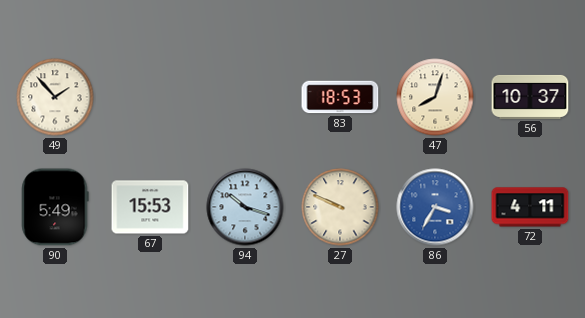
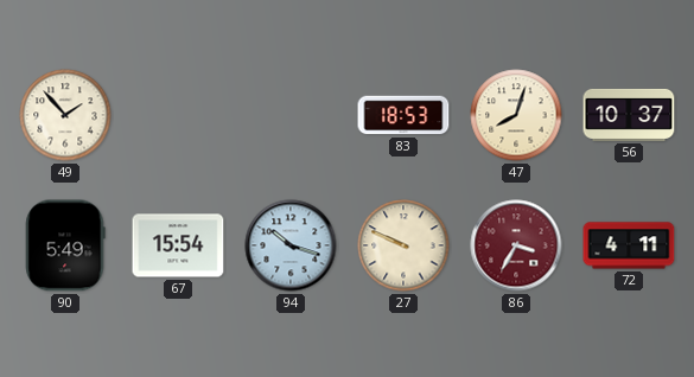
67: 15:53 -> 15:54 (178, 245)
86 dial: blue -> burgundy (516, 245)
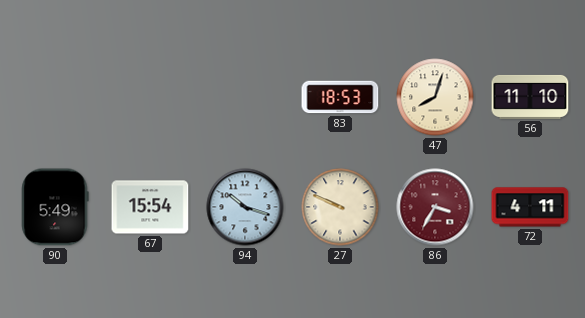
49: 1:53 -> none (65, 115)
56: 10:37 -> 11:10 (530, 97)
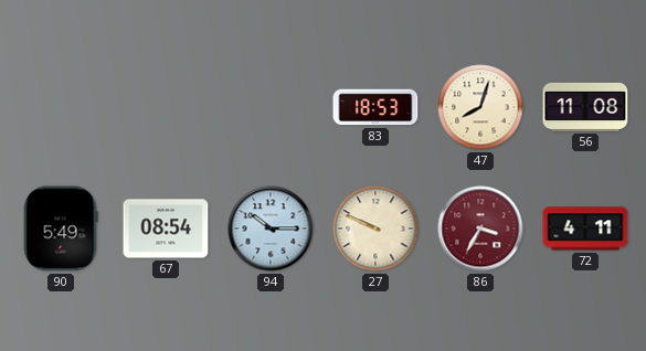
56: 11:10 -> 11:08 (585, 107)
67: 15:54 -> 08:54 (166, 228)
94: 10:18 -> 10:15 (271, 228)
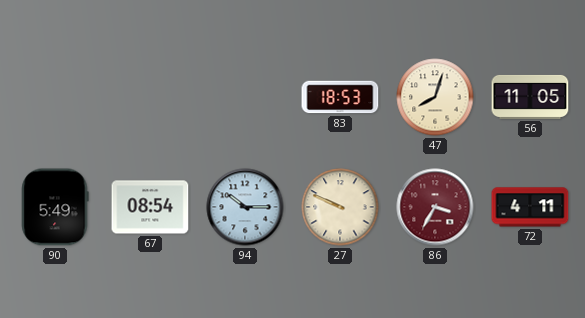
56: 11:08 -> 11:05 (530, 97)
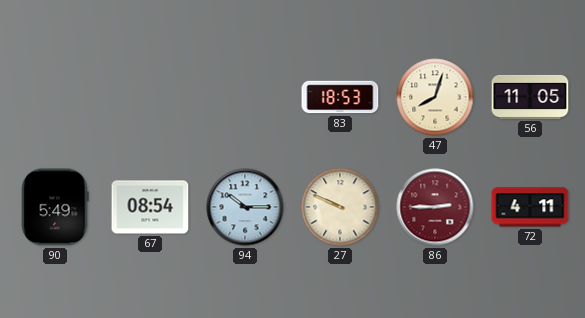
86: 3:35 -> 2:45 (435, 207)
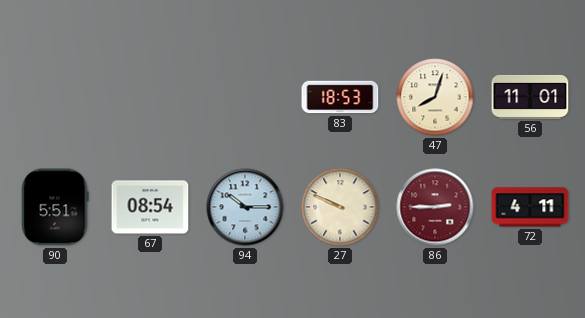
56: 11:05 -> 11:01 (530, 97)
90: 5:49 -> 5:51 (55, 207)
